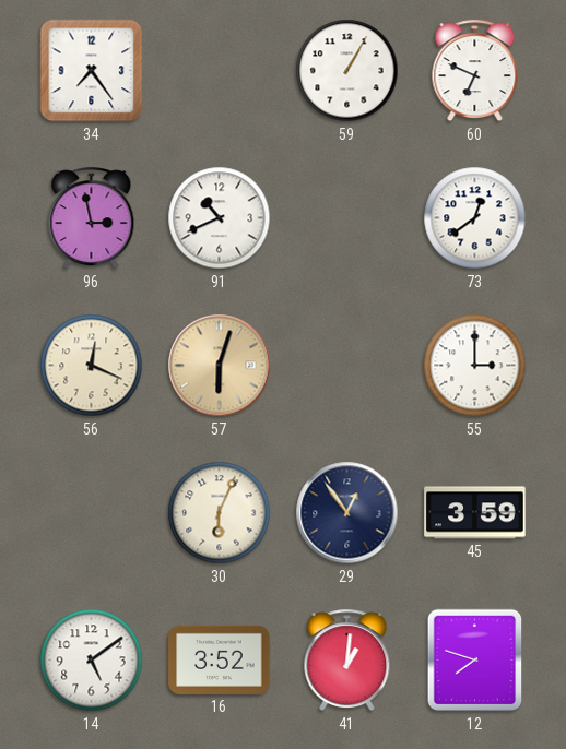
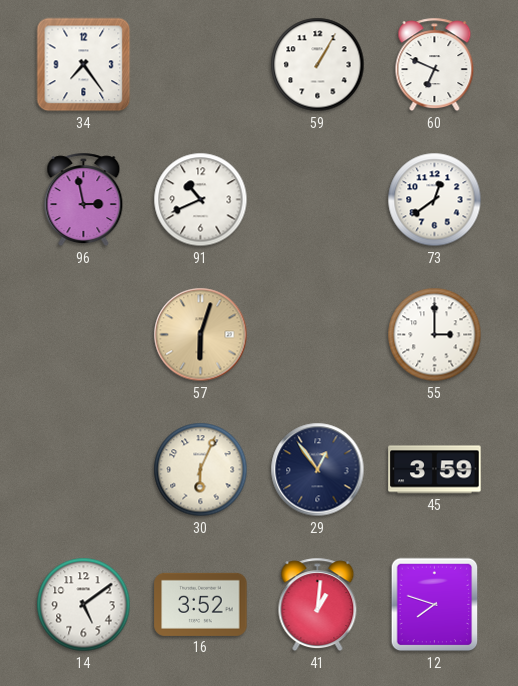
56: 12:19 -> none (92, 366)
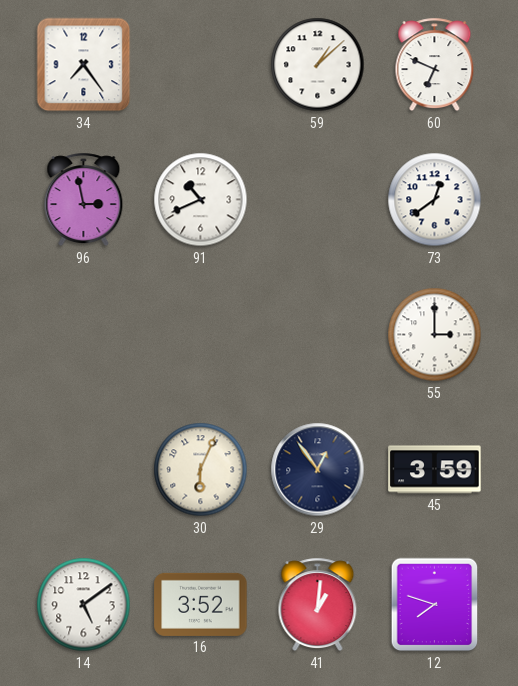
59: 1:05 -> 1:08 (318, 65)
57: 6:03 -> none (201, 335)
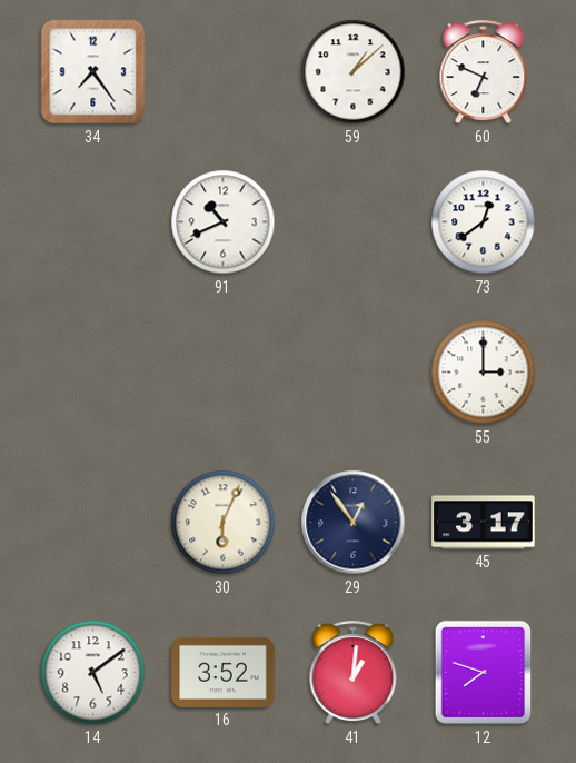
96: 2:58 -> none (84, 200)
45: 3:59 -> 3:17 (484, 523)
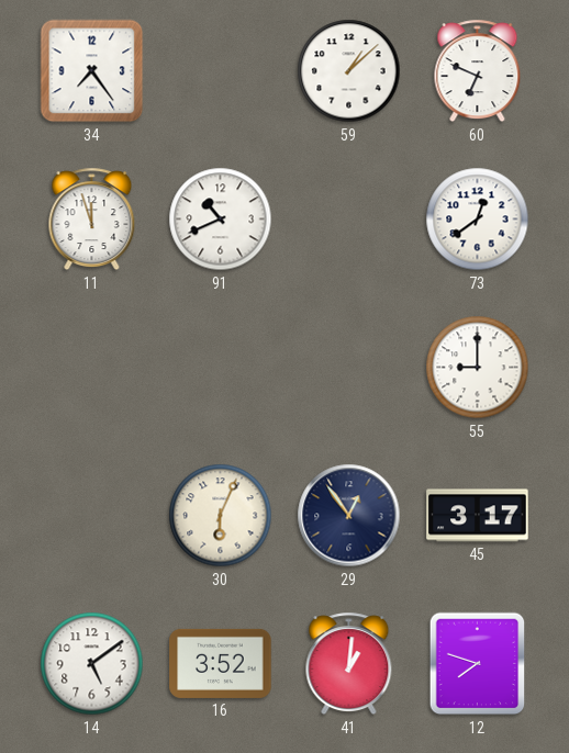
11: none -> 11:57 (92, 220)
55: 3:00 -> 9:00 (478, 368)
